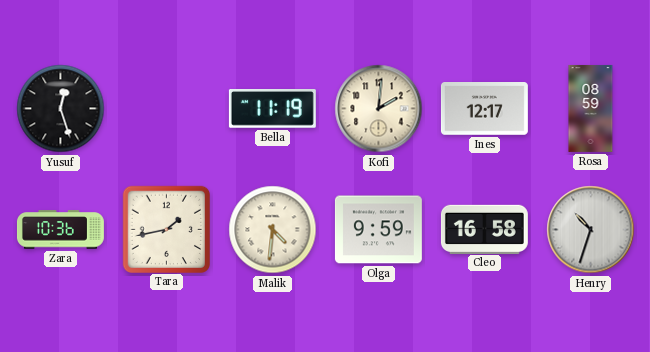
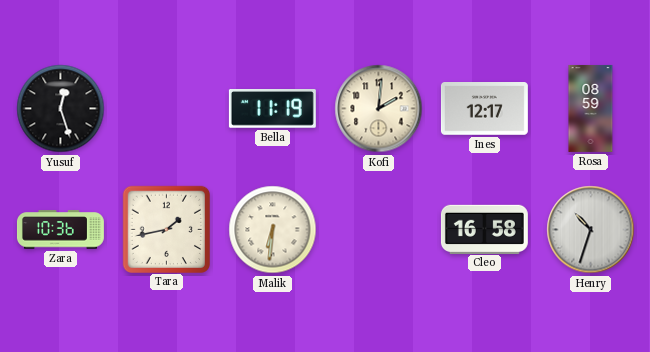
Malik: 4:31 -> 6:31 (273, 230)
Olga: 9:59 -> none (378, 230)
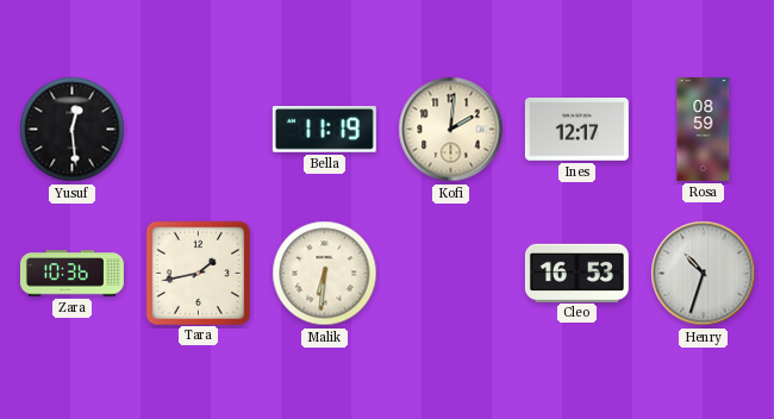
Yusuf: 12:27 -> 12:29 (73, 130)
Cleo: 16:58 -> 16:53 (576, 273)
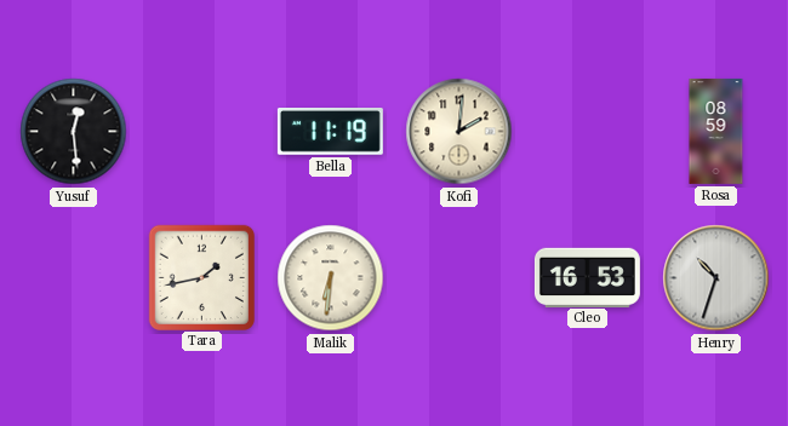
Ines: 12:17 -> none (576, 130)
Zara: 10:36 -> none (71, 274)
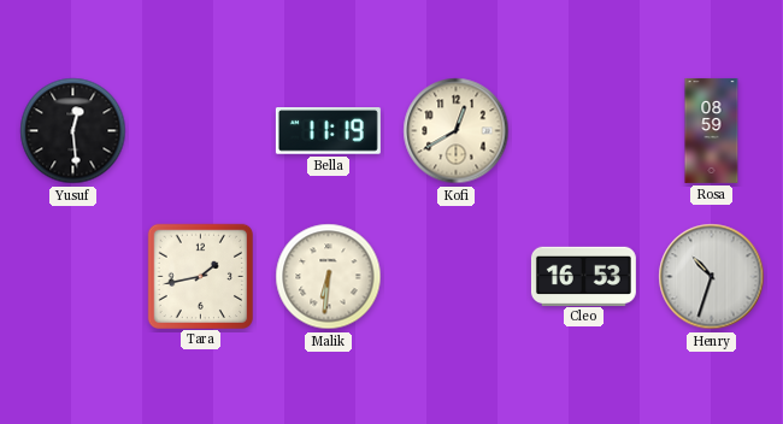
Kofi: 2:01 -> 12:40 (457, 131)
